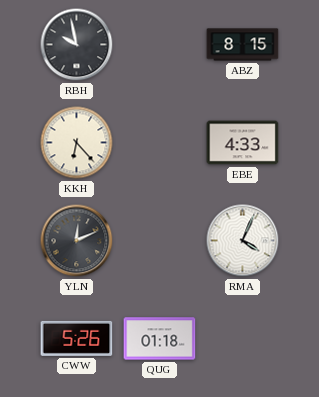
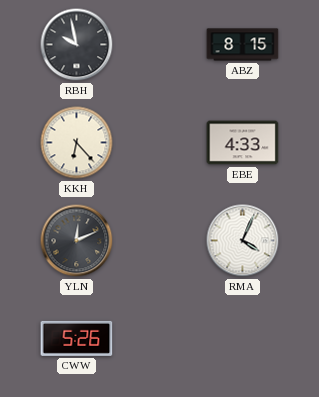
QUG: 01:18 -> none (160, 339)
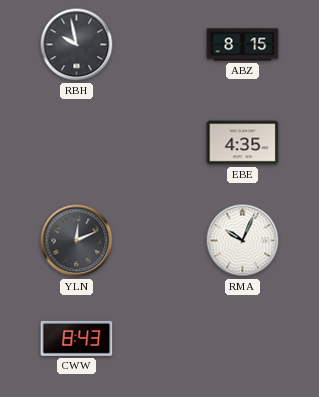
KKH: 6:23 -> none (77, 143)
EBE: 4:33 -> 4:35 (243, 143)
RMA: 4:04 -> 10:04 (243, 241)
CWW: 5:26 -> 8:43 (77, 338)
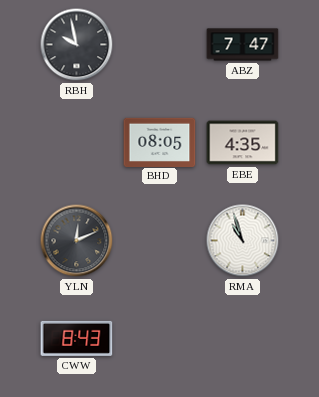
ABZ: 8:15 -> 7:47 (243, 45)
BHD: none -> 08:05 (160, 142)
RMA: 10:04 -> 10:57 (243, 241)
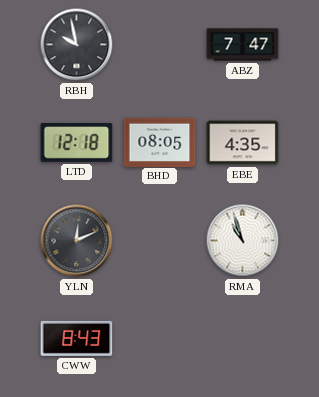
LTD: none -> 12:18 (77, 143)
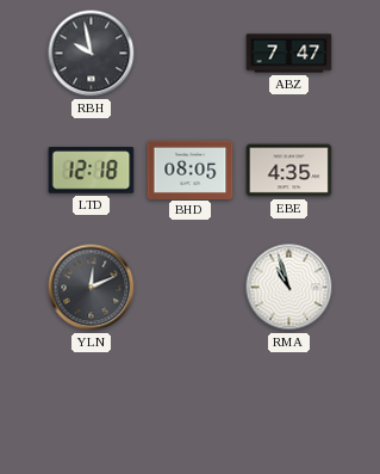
CWW: 8:43 -> none (77, 338)
